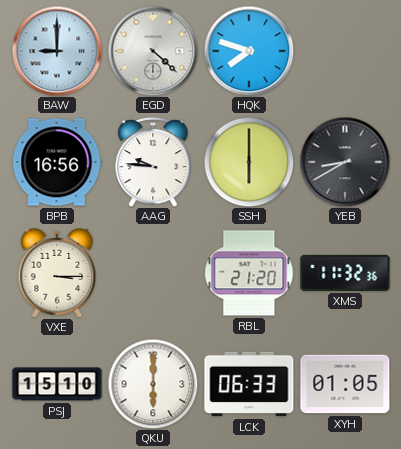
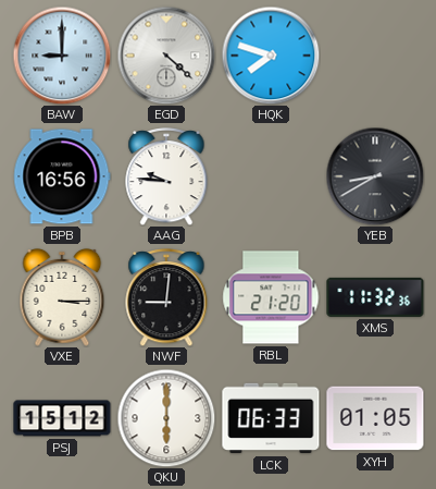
SSH: 6:00 -> none (249, 162)
NWF: none -> 9:01 (166, 298)
PSJ: 15:10 -> 15:12 (62, 418)
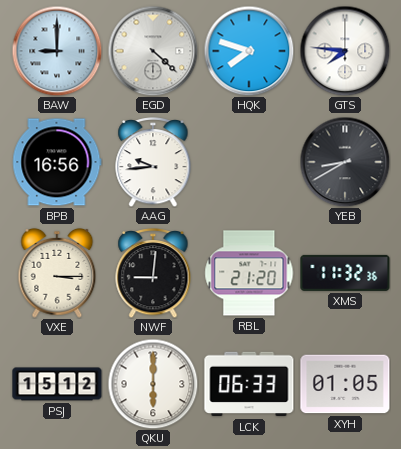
GTS: none -> 7:46 (345, 51)
AAG: 9:46 -> 9:44 (153, 163)
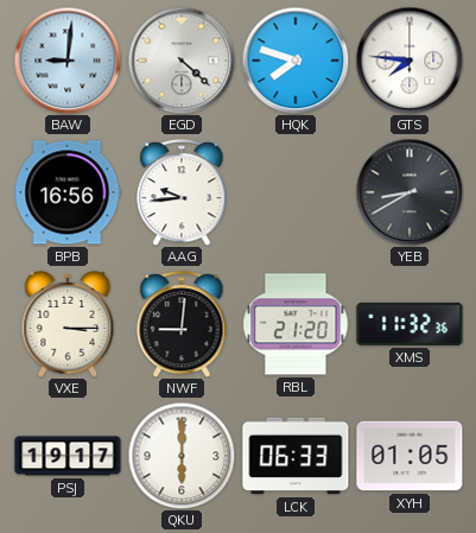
BAW: 9:00 -> 9:01 (68, 61)
PSJ: 15:12 -> 19:17 (68, 456)
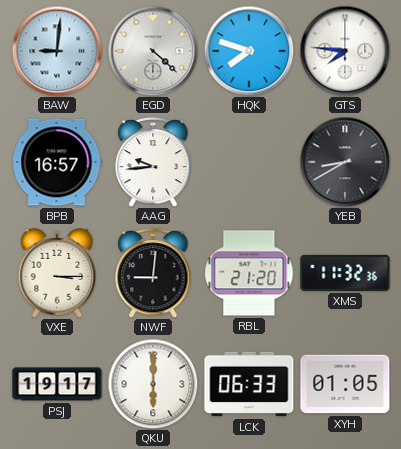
BPB: 16:56 -> 16:57 (57, 162)
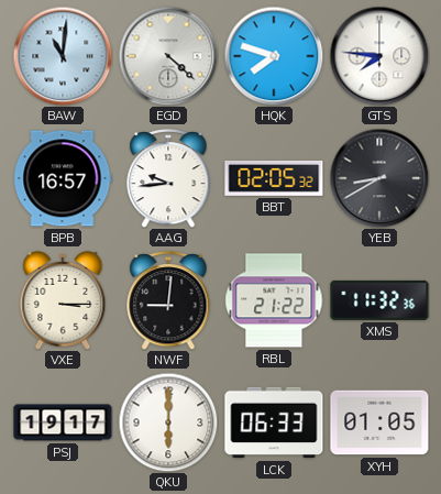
BAW: 9:01 -> 11:01 (63, 56)
BBT: none -> 02:05 (274, 178)
RBL: 21:20 -> 21:22 (274, 300)
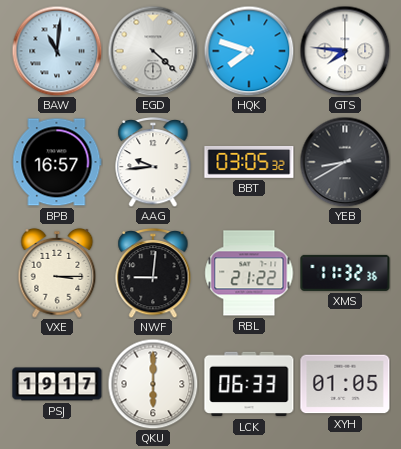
BBT: 02:05 -> 03:05 (249, 162)
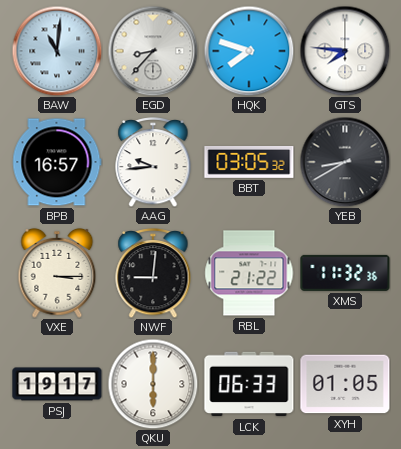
EGD: 4:22 -> 8:37 (153, 51)
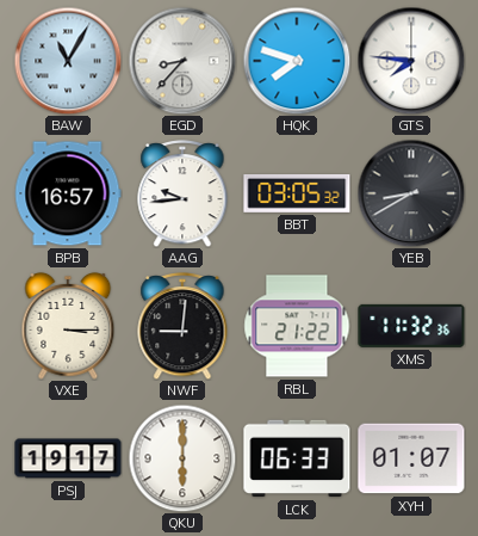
BAW: 11:01 -> 11:05 (68, 61)
XYH: 01:05 -> 01:07 (411, 458)
